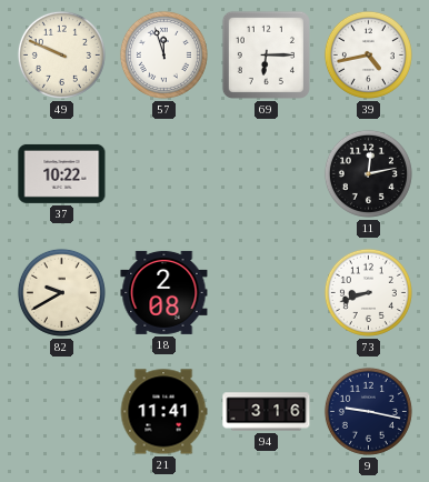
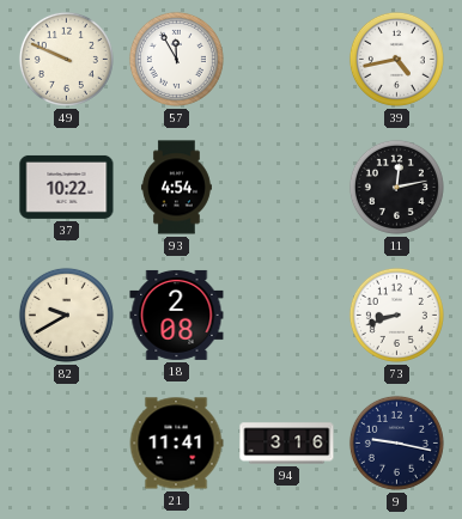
57: 11:57 -> 11:55 (176, 59)
69: 6:15 -> none (266, 54)
93: none -> 4:54 (176, 188)
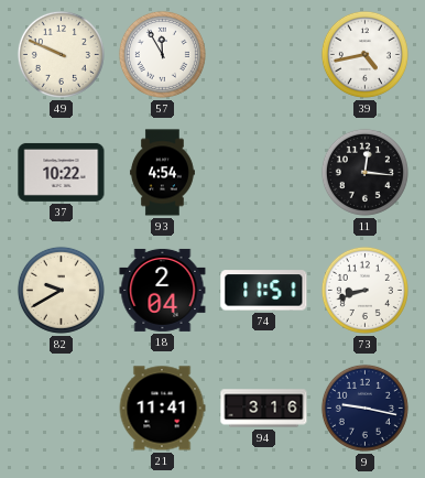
11: 12:13 -> 12:16 (364, 172)
18: 2:08 -> 2:04 (163, 290)
74: none -> 11:51 (264, 291)
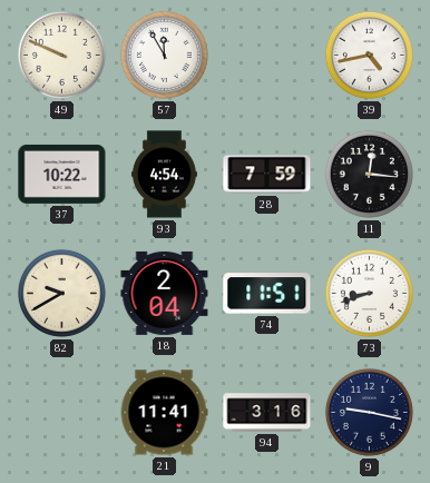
28: none -> 7:59 (267, 175)
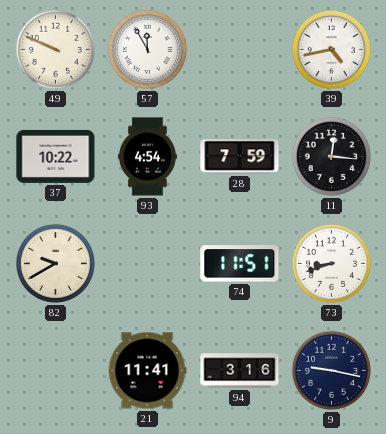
18: 2:04 -> none (165, 293)
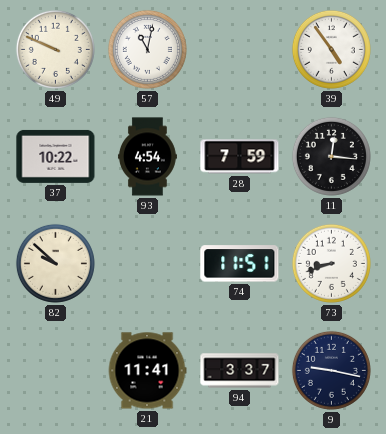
57: 11:55 -> 11:02 (147, 49)
39: 4:43 -> 4:54 (331, 49)
82: 9:40 -> 9:52 (55, 263)
94: 3:16 -> 3:37 (240, 371)
